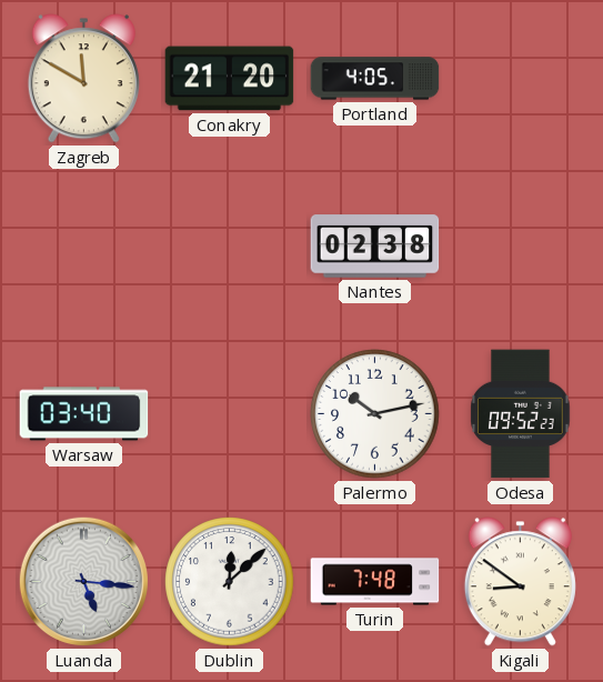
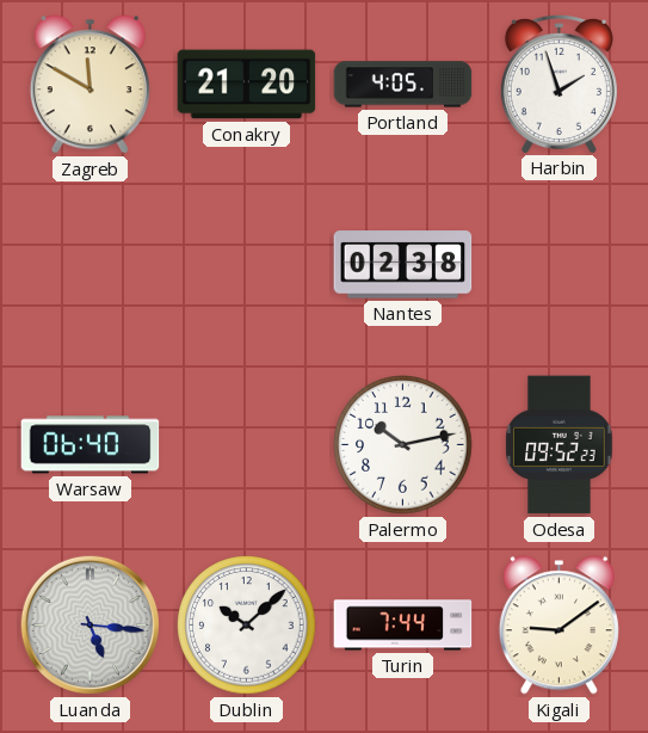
Harbin: none -> 1:57 (558, 84)
Warsaw: 03:40 -> 06:40 (91, 445)
Dublin: 12:08 -> 10:08 (247, 626)
Turin: 7:48 -> 7:44 (403, 626)
Kigali: 8:51 -> 9:09 (558, 626)
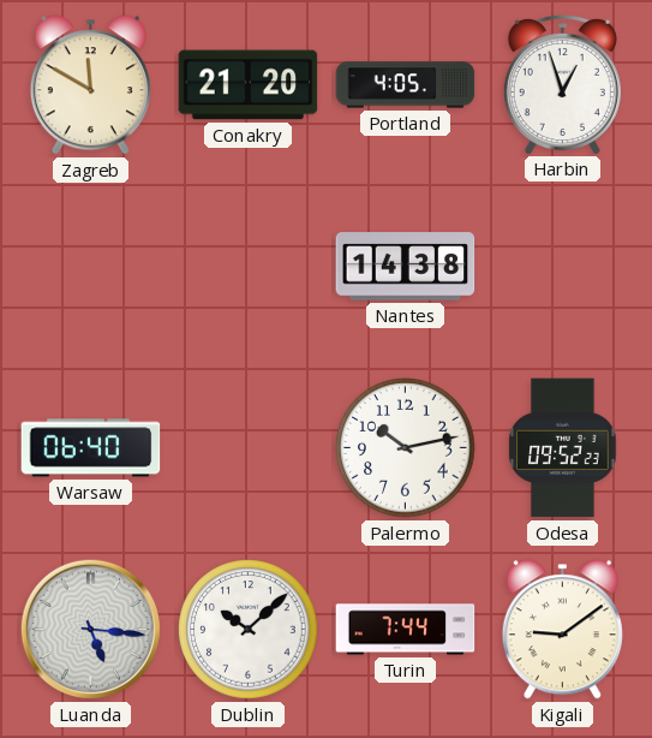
Harbin: 1:57 -> 12:57 (562, 84)
Nantes: 02:38 -> 14:38 (406, 267)
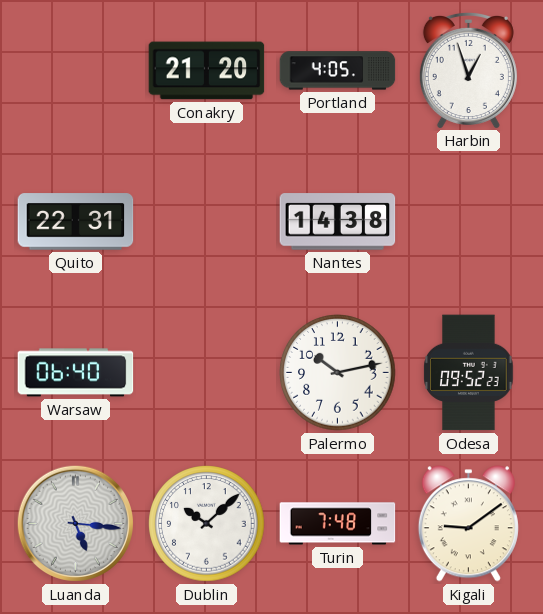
Zagreb: 11:50 -> none (90, 85)
Quito: none -> 22:31 (76, 222)
Turin: 7:44 -> 7:48 (338, 524)
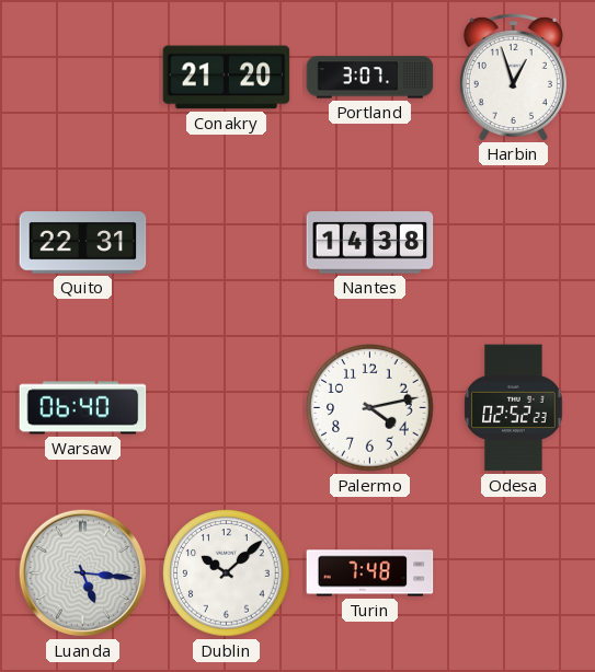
Portland: 4:05 -> 3:07 (370, 78)
Palermo: 10:13 -> 4:13 (370, 408)
Odesa: 09:52 -> 02:52 (514, 408)
Kigali: 9:09 -> none (468, 524)
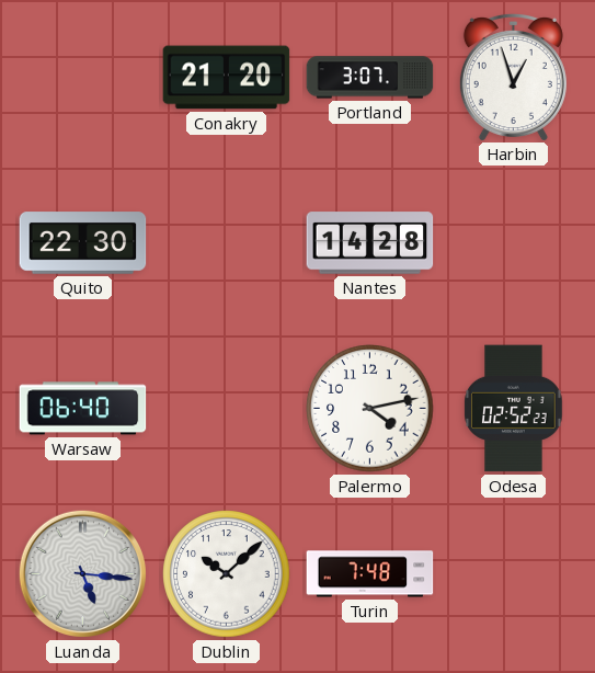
Quito: 22:31 -> 22:30 (83, 243)
Nantes: 14:38 -> 14:28 (370, 243)
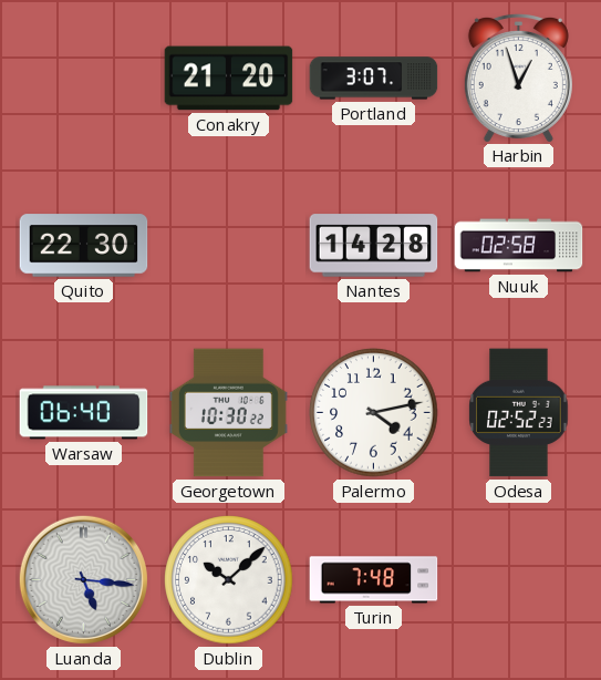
Nuuk: none -> 02:58 (519, 246)
Georgetown: none -> 10:30 (228, 413)
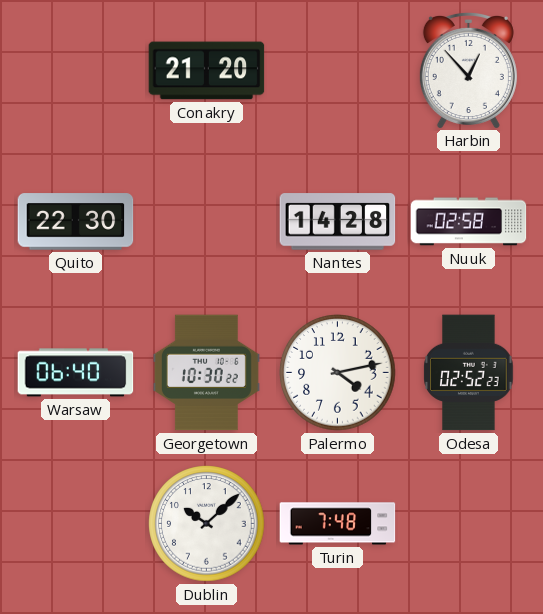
Portland: 3:07 -> none (374, 79)
Harbin: 12:57 -> 12:53 (468, 70)
Luanda: 5:16 -> none (83, 579)
